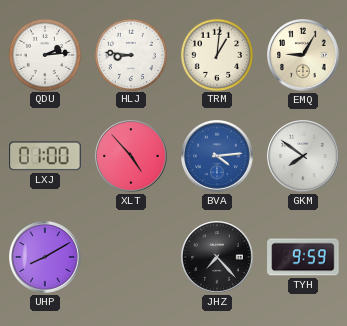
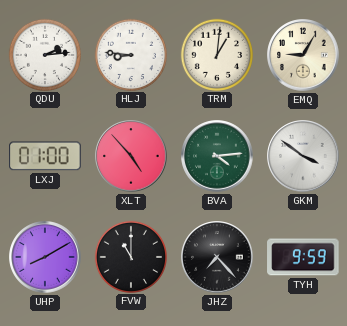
BVA dial: blue -> green (217, 156)
GKM: 7:51 -> 3:51 (303, 156)
FVW: none -> 11:00 (130, 256)
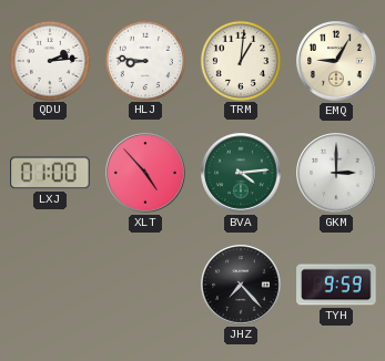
GKM: 3:51 -> 3:00 (336, 173)
UHP: 8:10 -> none (45, 257)
FVW: 11:00 -> none (130, 256)
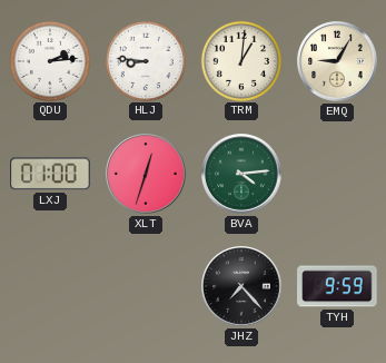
XLT: 4:53 -> 12:33 (146, 174)
GKM: 3:00 -> none (336, 173)
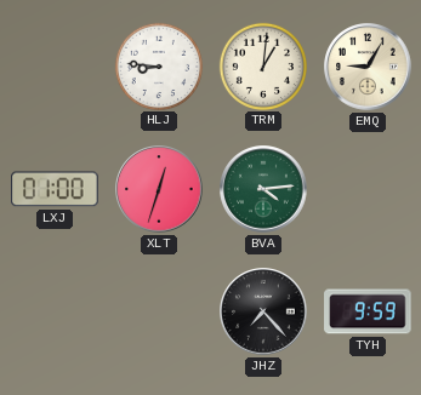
QDU: 2:14 -> none (49, 60)
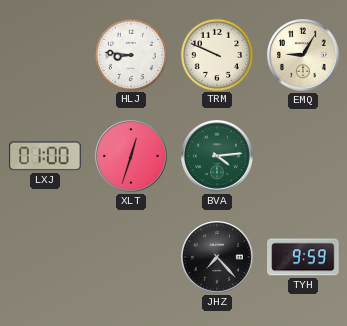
TRM: 1:01 -> 9:49 (216, 54)
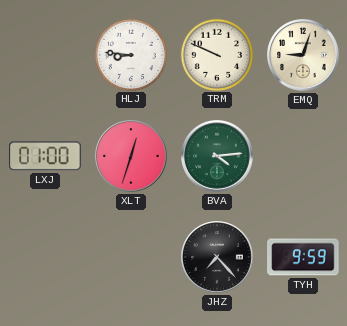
EMQ: 9:05 -> 9:03 (303, 55)
